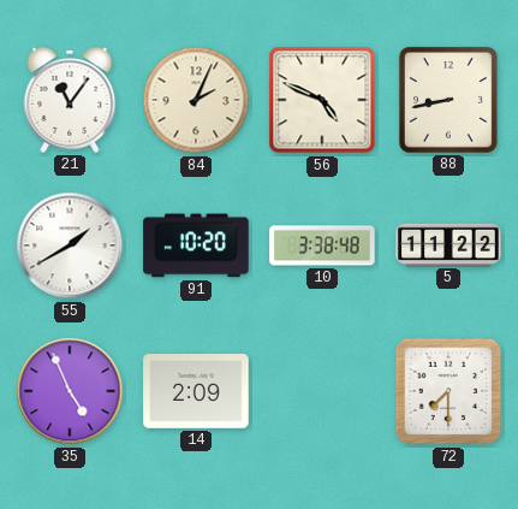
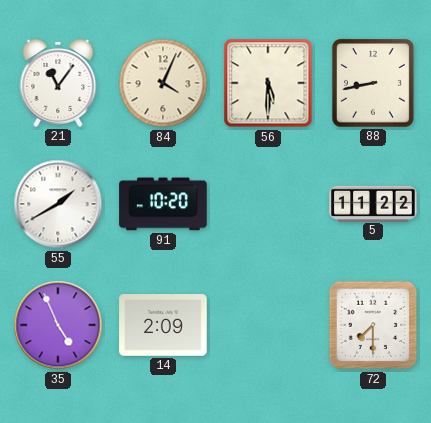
84: 2:04 -> 4:04 (163, 83)
56: 4:49 -> 5:30 (268, 83)
10: 3:38 -> none (322, 245)
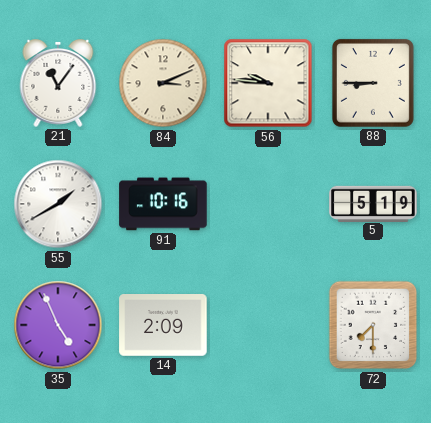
84: 4:04 -> 3:11 (163, 83)
56: 5:30 -> 9:46 (268, 83)
88: 8:43 -> 8:45 (373, 83)
91: 10:20 -> 10:16 (163, 204)
5: 11:22 -> 5:19 (373, 203)
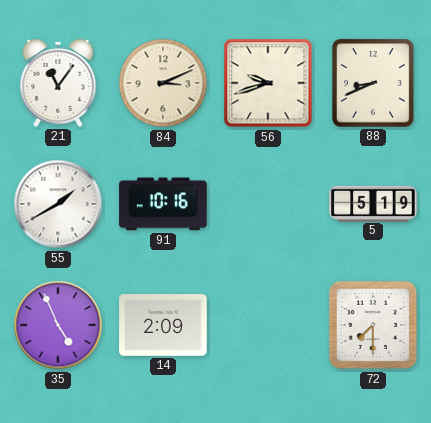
56: 9:46 -> 9:42 (268, 83)
88: 8:45 -> 8:41 (373, 83)
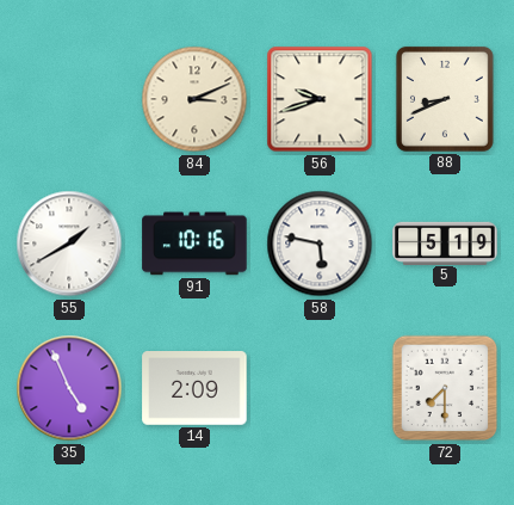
21: 11:06 -> none (58, 84)
58: none -> 5:47 (320, 244)
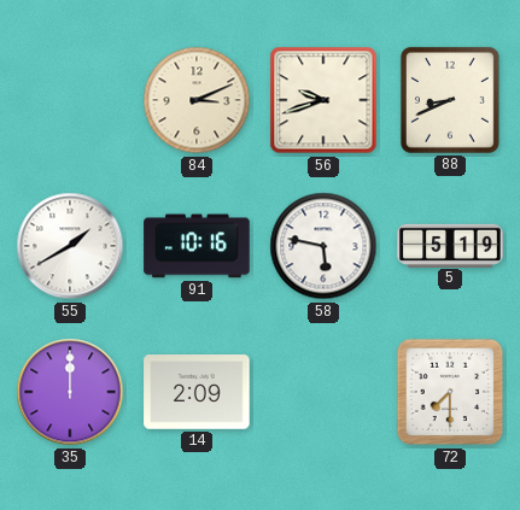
35: 4:56 -> 12:00 (70, 392)
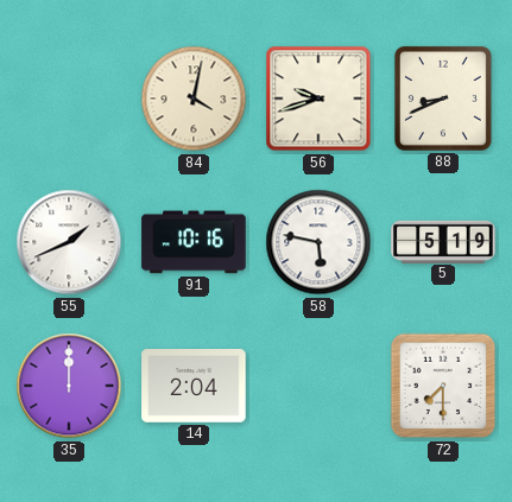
84: 3:11 -> 4:02 (194, 99)
55: 1:40 -> 1:41 (69, 242)
14: 2:09 -> 2:04 (194, 387)
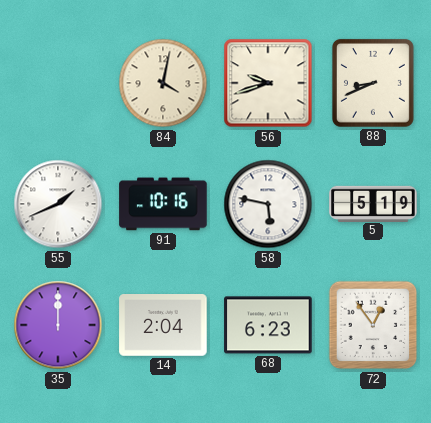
68: none -> 6:23 (268, 325)
72: 7:30 -> 12:54 (373, 325)
